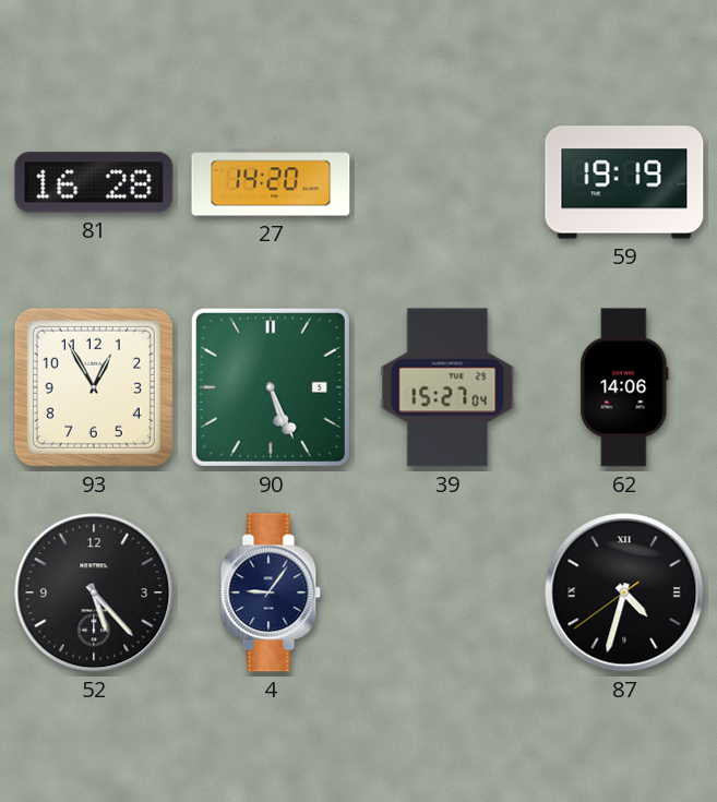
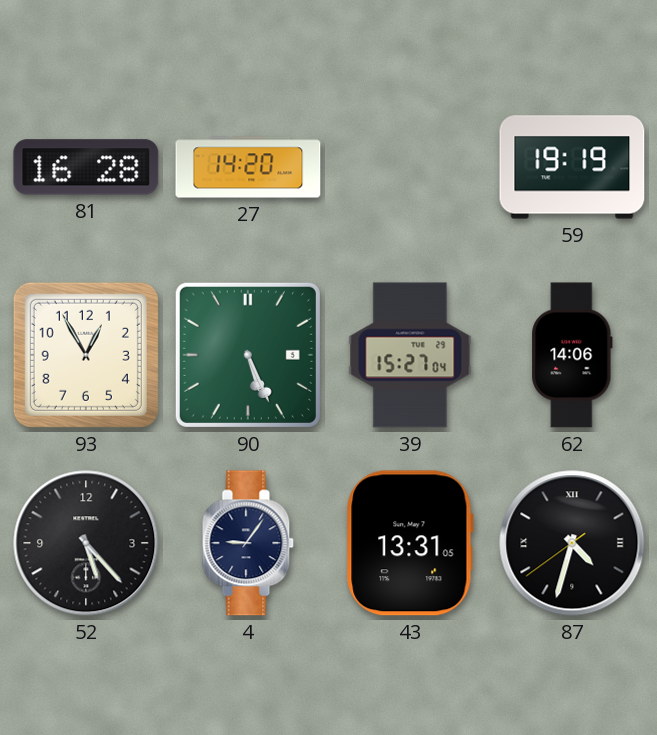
43: none -> 13:31 (410, 543)
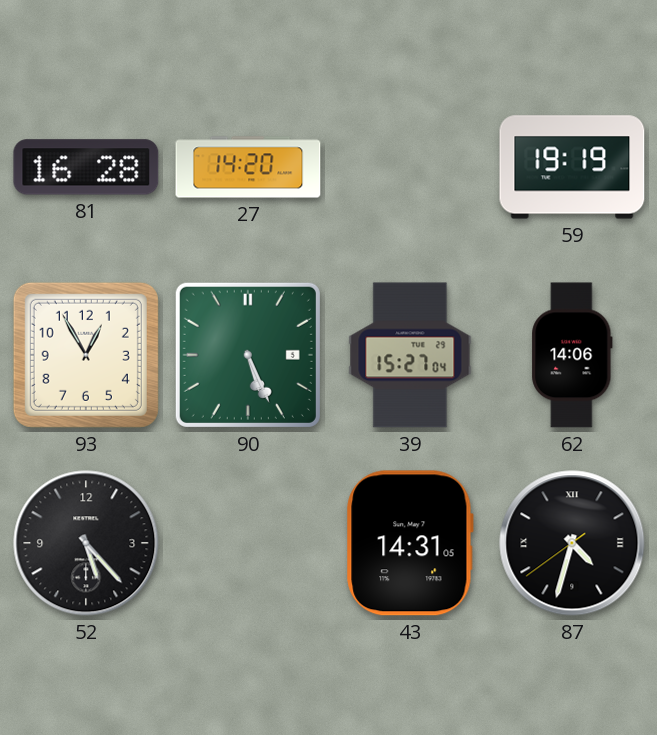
4: 9:06 -> none (248, 543)
43: 13:31 -> 14:31 (410, 543)
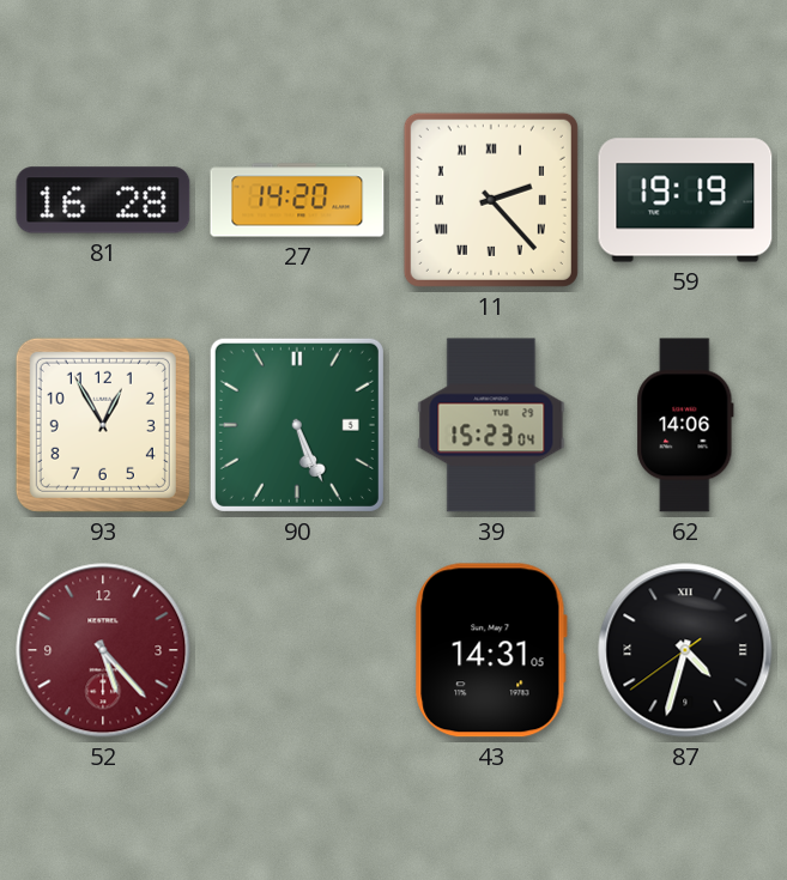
11: none -> 2:23 (491, 200)
39: 15:27 -> 15:23 (491, 425)
52 dial: black -> burgundy (103, 650)
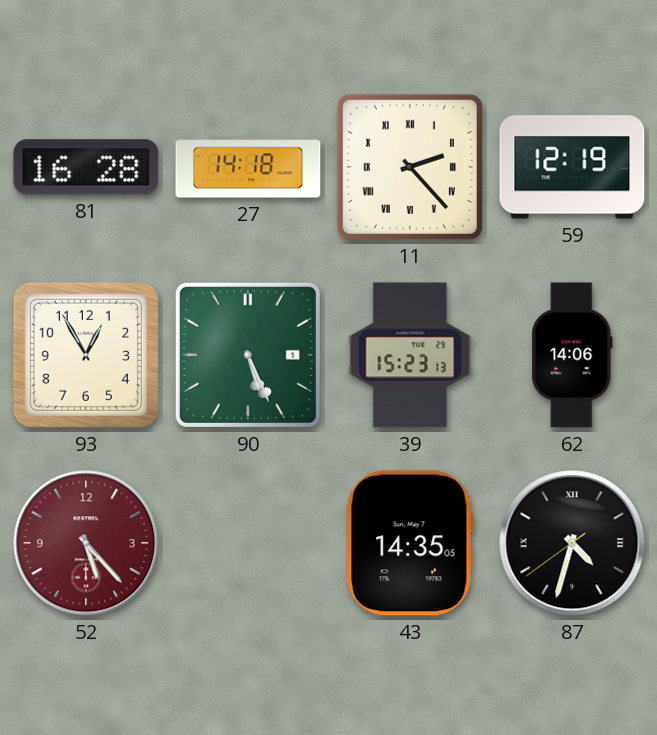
27: 14:20 -> 14:18 (248, 167)
59: 19:19 -> 12:19 (572, 167)
39: 15:23:04 -> 15:23:13 (410, 355)
43: 14:31 -> 14:35 (410, 543)
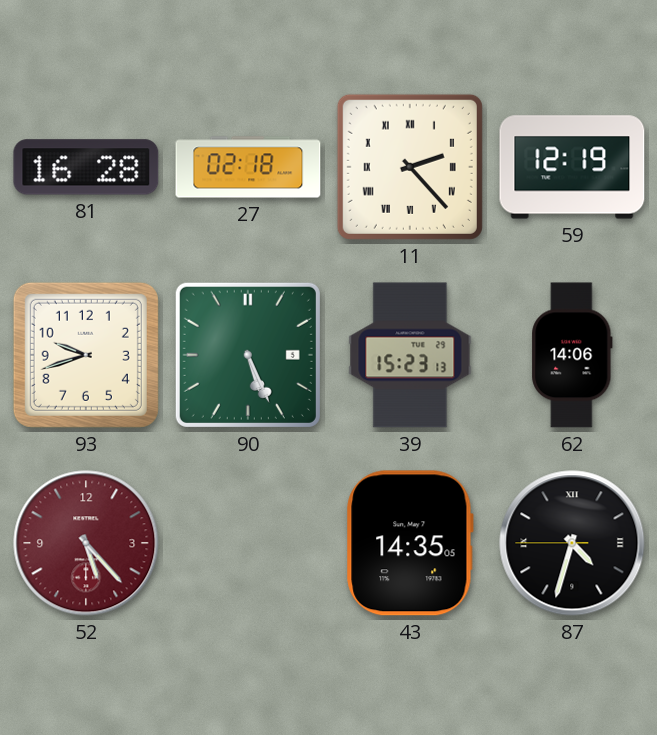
27: 14:18 -> 02:18 (248, 167)
93: 12:55 -> 9:42 (86, 355)
87: 4:32:39 -> 4:32:45 (572, 543)
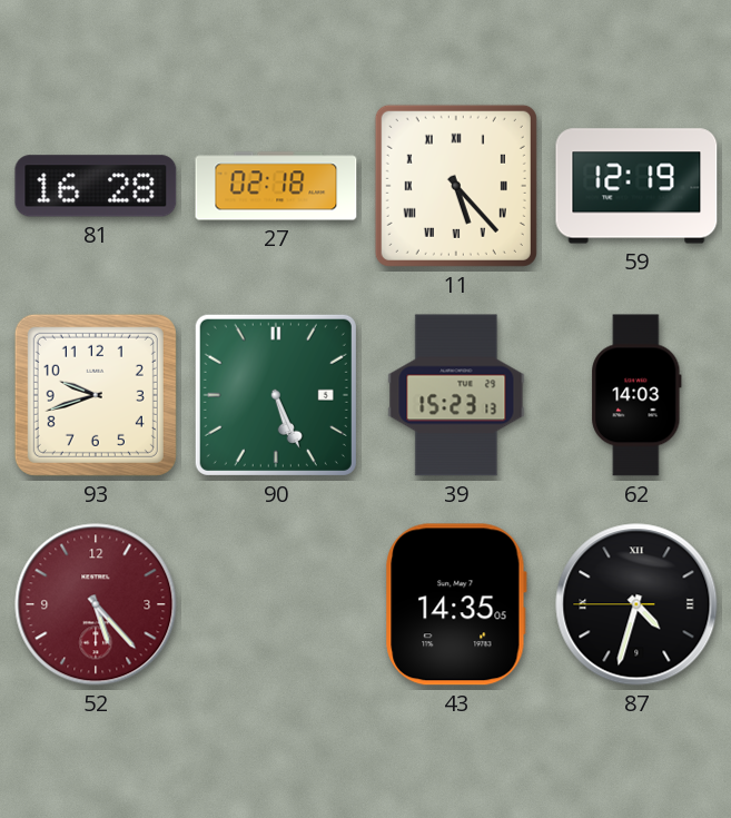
11: 2:23 -> 5:23 (456, 186)
62: 14:06 -> 14:03 (636, 395)
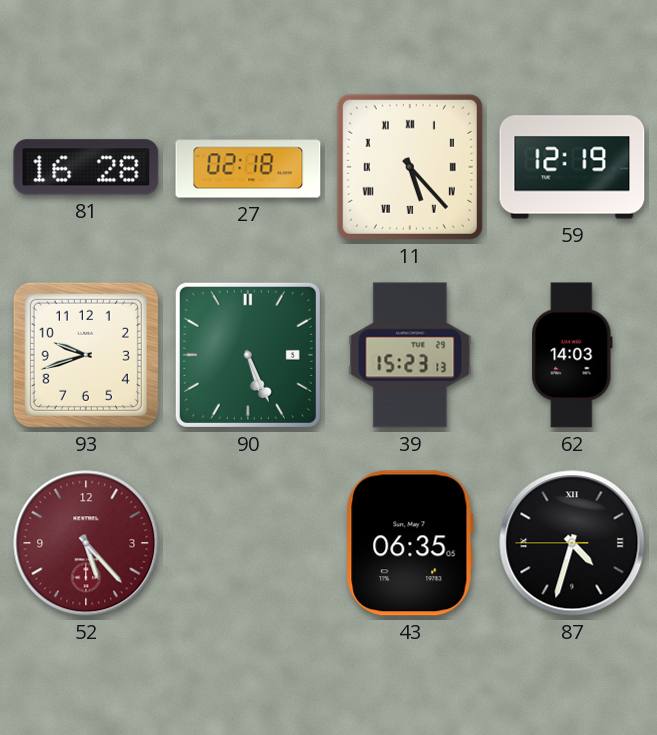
43: 14:35 -> 06:35 (410, 543)
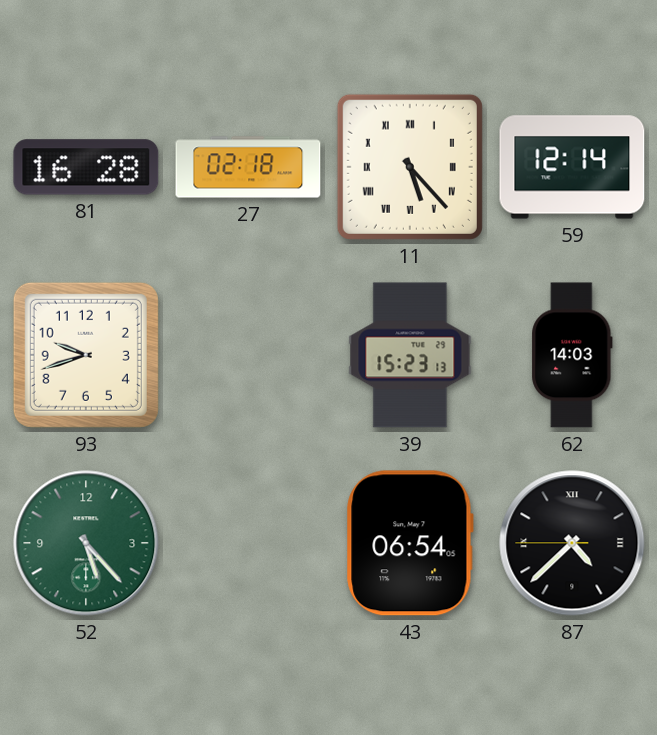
59: 12:19 -> 12:14 (572, 167)
90: 5:26 -> none (248, 355)
52 dial: burgundy -> green (86, 543)
43: 06:35 -> 06:54 (410, 543)
87: 4:32 -> 4:37 (572, 543)
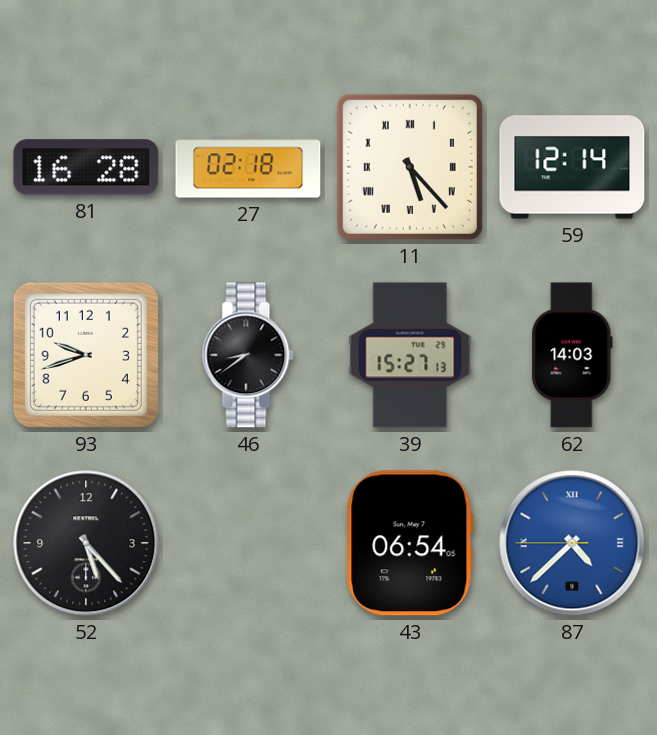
46: none -> 8:39 (248, 355)
39: 15:23 -> 15:27 (410, 355)
52 dial: green -> black (86, 543)
87 dial: black -> blue (572, 543)
